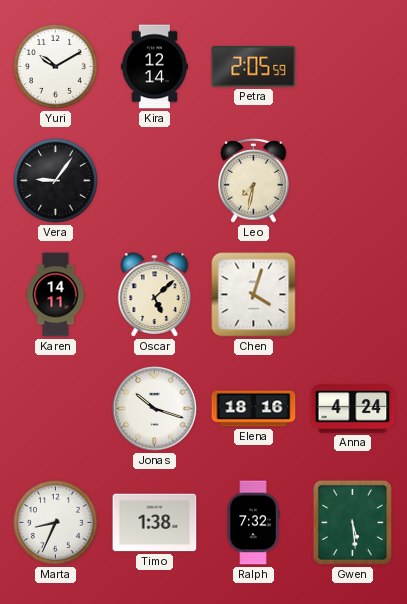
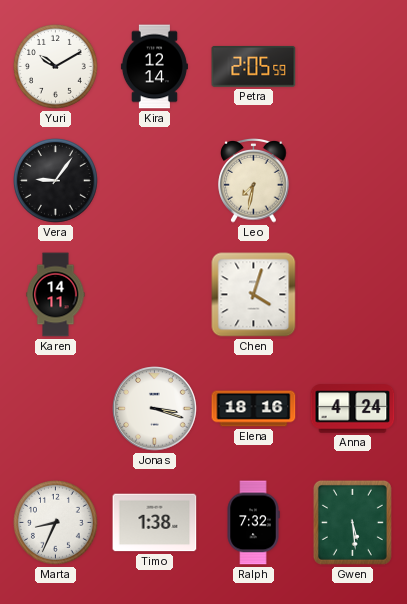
Oscar: 5:08 -> none (155, 295)
Jonas: 10:18 -> 3:18 (155, 409)
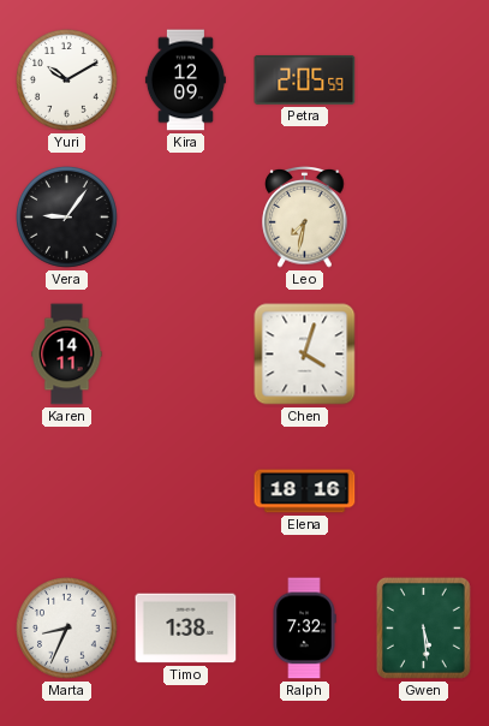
Kira: 12:14 -> 12:09 (185, 81)
Jonas: 3:18 -> none (155, 409)
Anna: 4:24 -> none (353, 409)
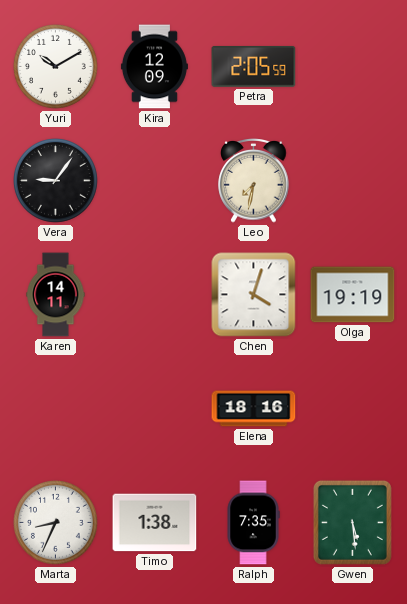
Olga: none -> 19:19 (353, 295)
Ralph: 7:32 -> 7:35 (253, 523)
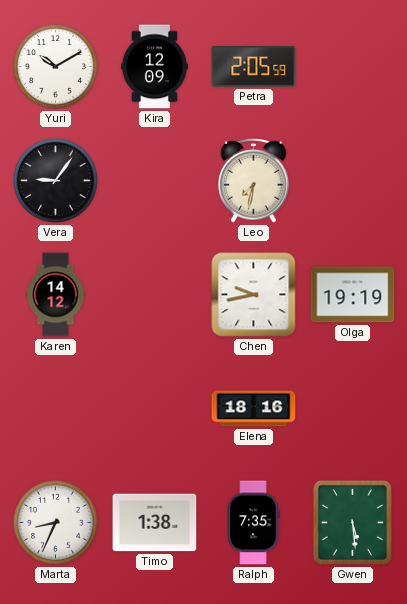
Karen: 14:11 -> 14:12 (56, 295)
Chen: 4:03 -> 9:43 (254, 295)
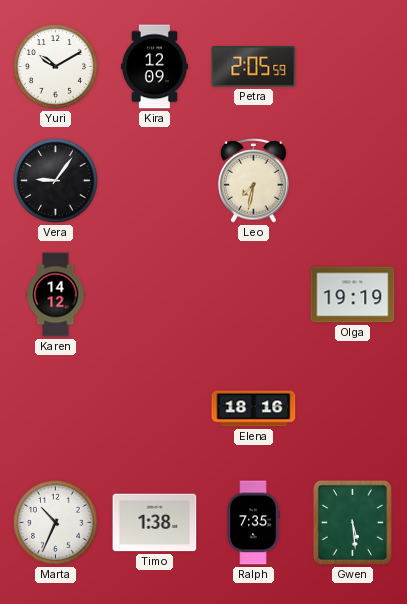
Chen: 9:43 -> none (254, 295)
Marta: 8:34 -> 10:34 (56, 523)
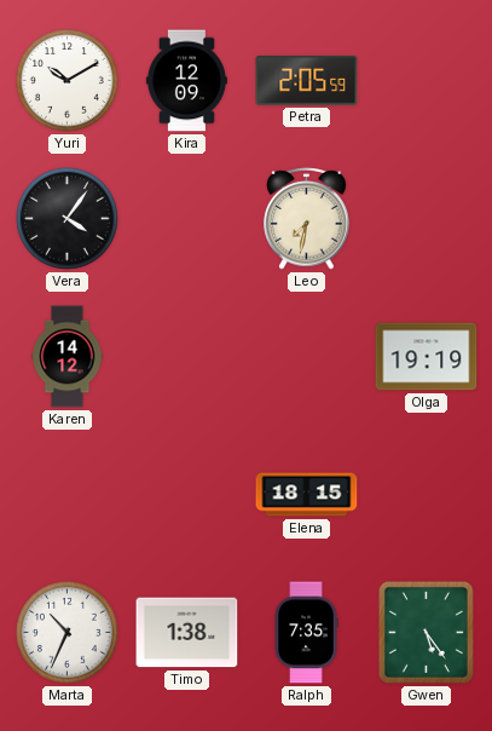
Vera: 9:06 -> 4:06 (68, 219)
Elena: 18:16 -> 18:15 (307, 495)
Gwen: 5:29 -> 5:24 (426, 632)
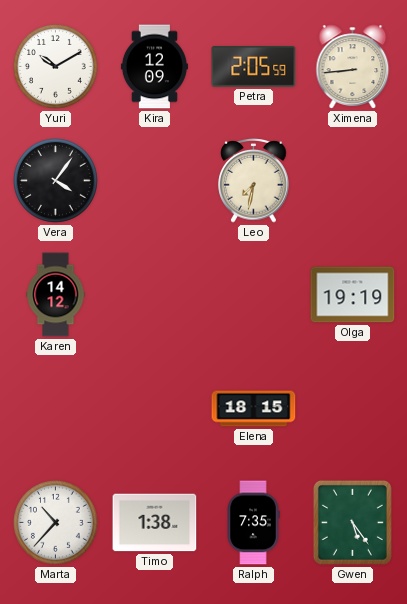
Ximena: none -> 8:44 (353, 67)
Marta: 10:34 -> 10:37 (56, 523)
